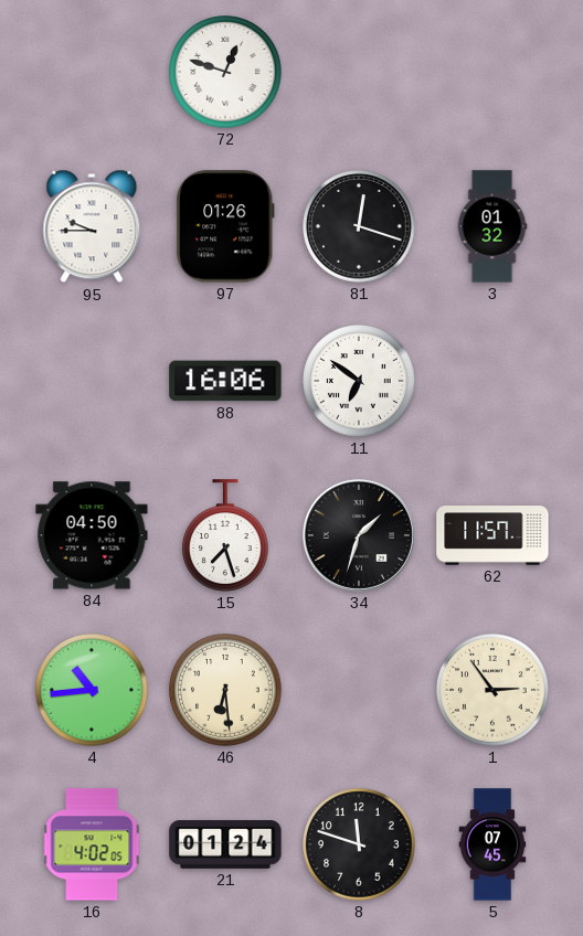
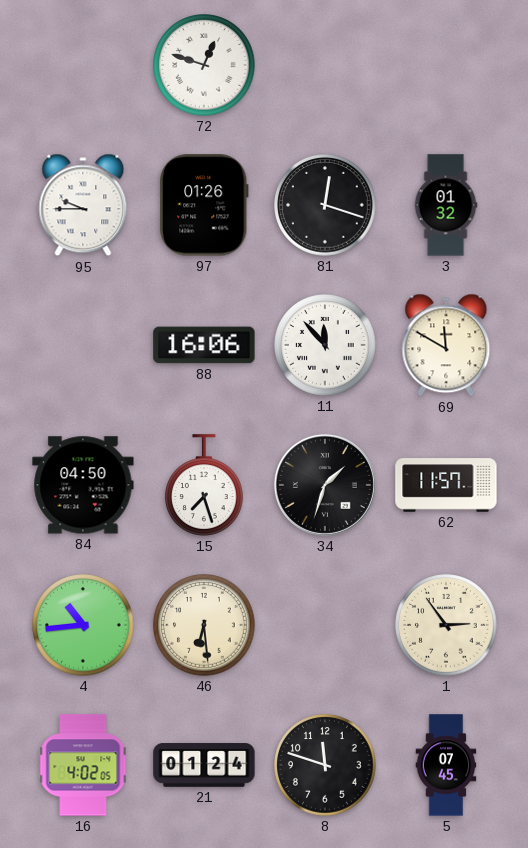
11: 6:51 -> 11:53 (325, 345)
69: none -> 11:50 (446, 345)
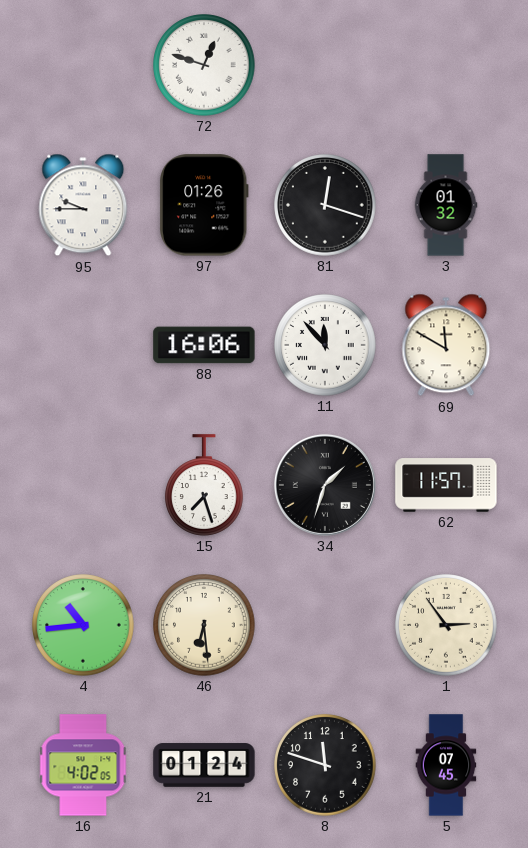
84: 04:50 -> none (83, 485)
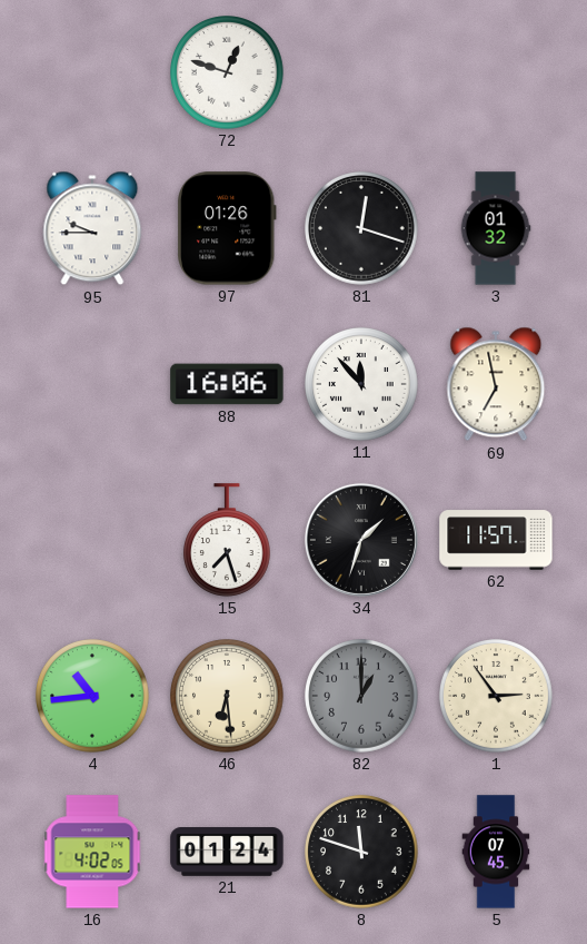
69: 11:50 -> 6:58 (496, 384)
82: none -> 1:00 (361, 696)
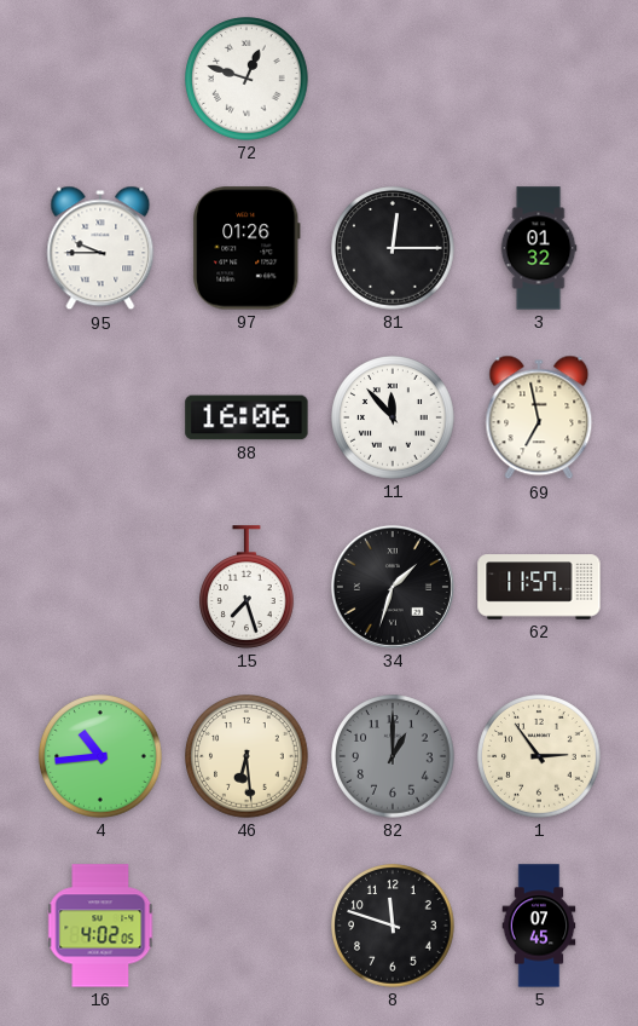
81: 12:18 -> 12:15 (393, 248)
21: 01:24 -> none (227, 852)
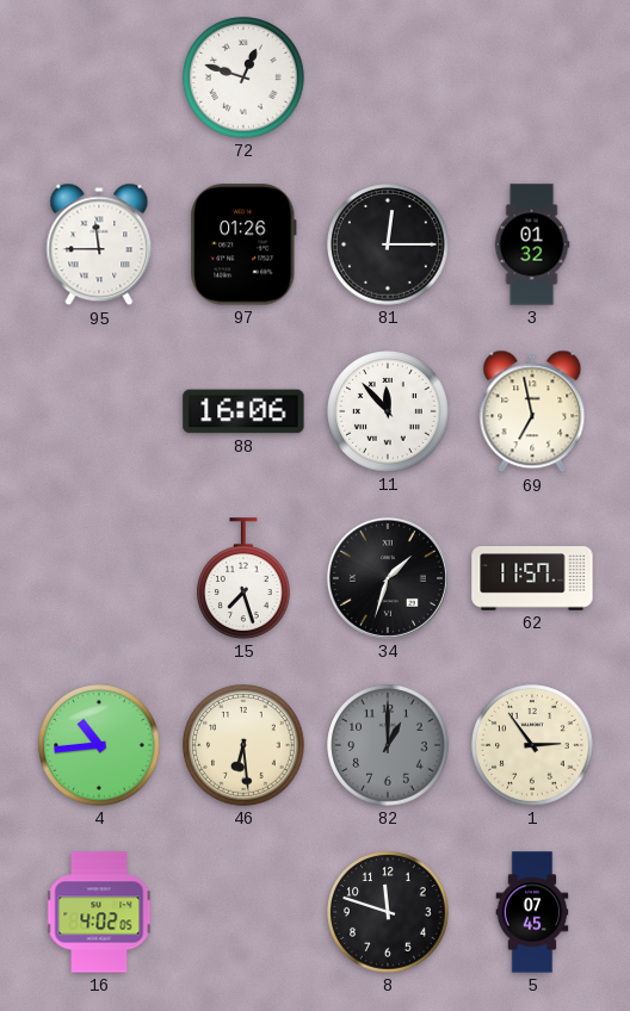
95: 9:45 -> 11:45 (99, 244)
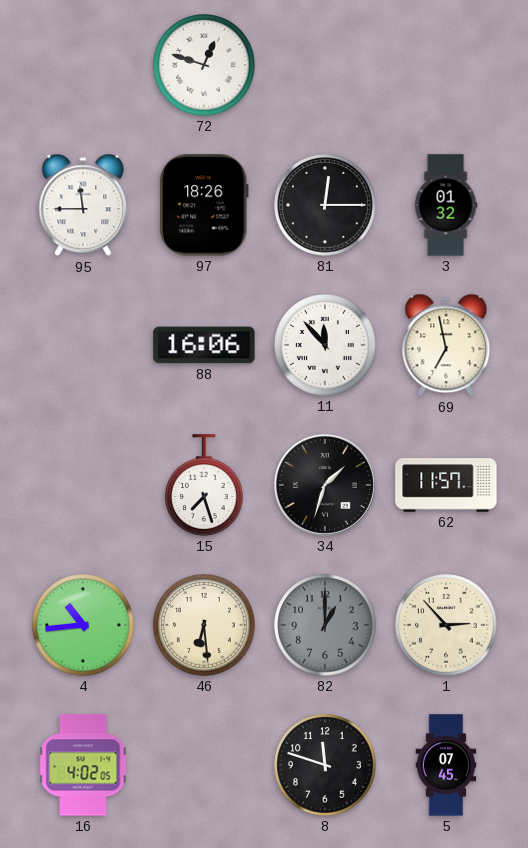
97: 01:26 -> 18:26 (205, 205)
1: 2:54 -> 2:53 (446, 625)
